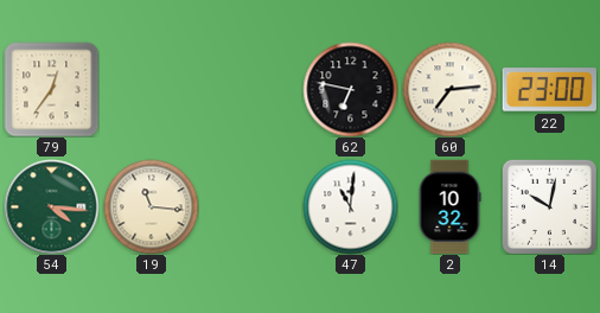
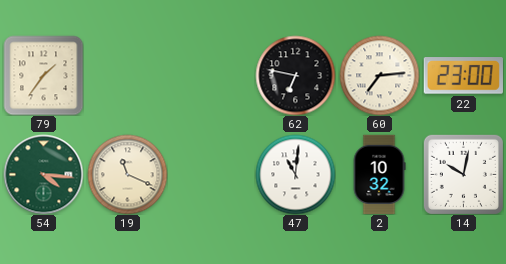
79: 12:36 -> 1:36 (43, 75)
19: 11:16 -> 11:19 (127, 174)
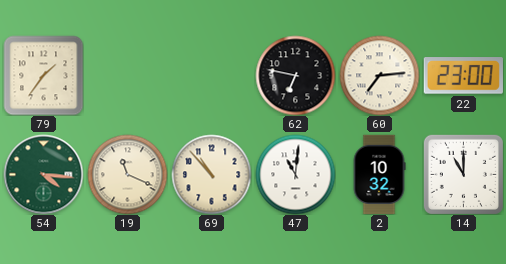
69: none -> 10:53 (211, 174)
14: 10:02 -> 11:00 (463, 174)
